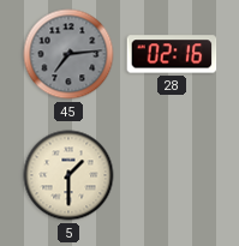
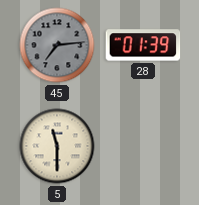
28: 02:16 -> 01:39 (143, 45)
5: 1:30 -> 11:30 (57, 146)
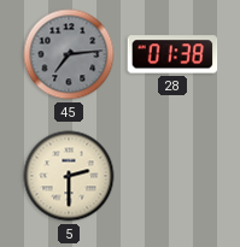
28: 01:39 -> 01:38 (172, 54)
5: 11:30 -> 2:30 (69, 176)
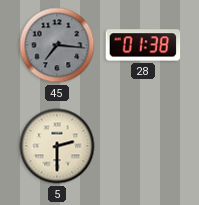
45: 7:14 -> 7:16 (57, 45)
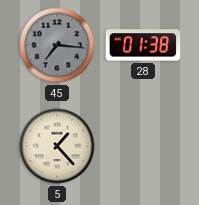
5: 2:30 -> 1:23 (57, 146)
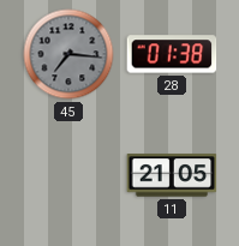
5: 1:23 -> none (57, 146)
11: none -> 21:05 (172, 175)
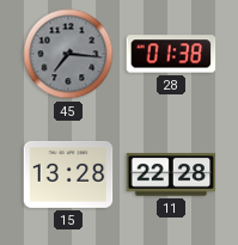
15: none -> 13:28 (68, 174)
11: 21:05 -> 22:28 (171, 174)
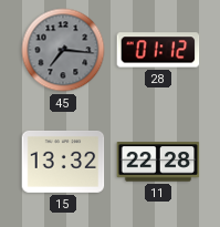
28: 01:38 -> 01:12 (158, 50)
15: 13:28 -> 13:32 (63, 162)
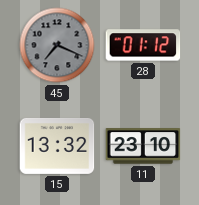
45: 7:16 -> 7:19 (57, 45)
11: 22:28 -> 23:10 (143, 146)
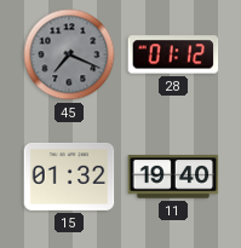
15: 13:32 -> 01:32 (69, 177)
11: 23:10 -> 19:40 (173, 177)
